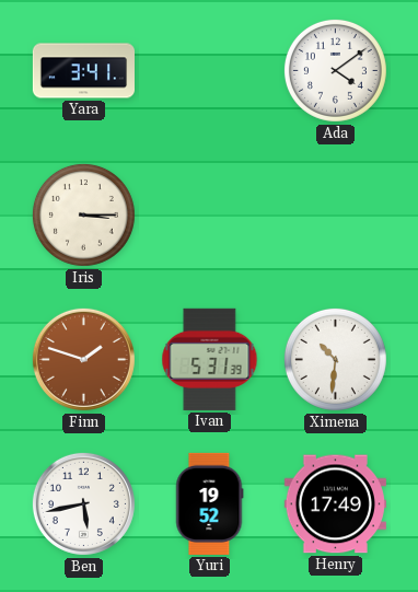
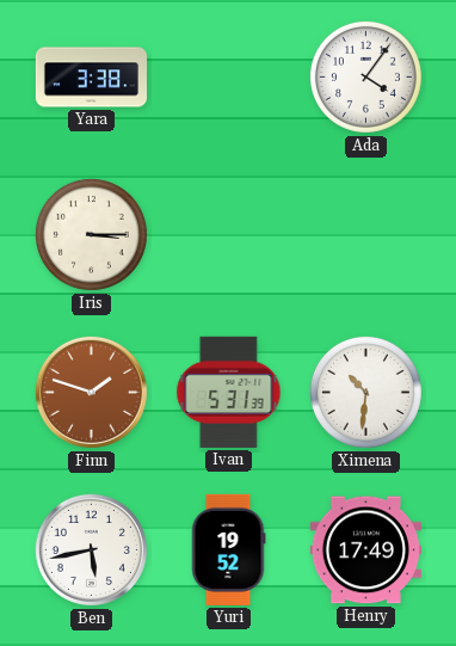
Yara: 3:41 -> 3:38 (91, 78)
Ada: 4:09 -> 4:06 (365, 76)
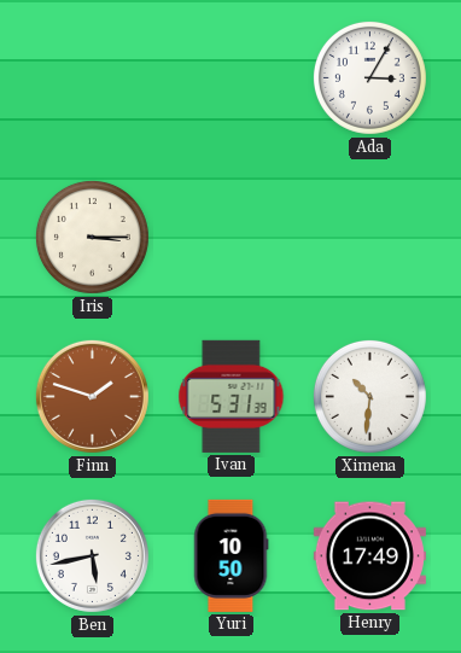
Yara: 3:38 -> none (91, 78)
Ada: 4:06 -> 3:05 (369, 77)
Yuri: 19:52 -> 10:50 (230, 555)
